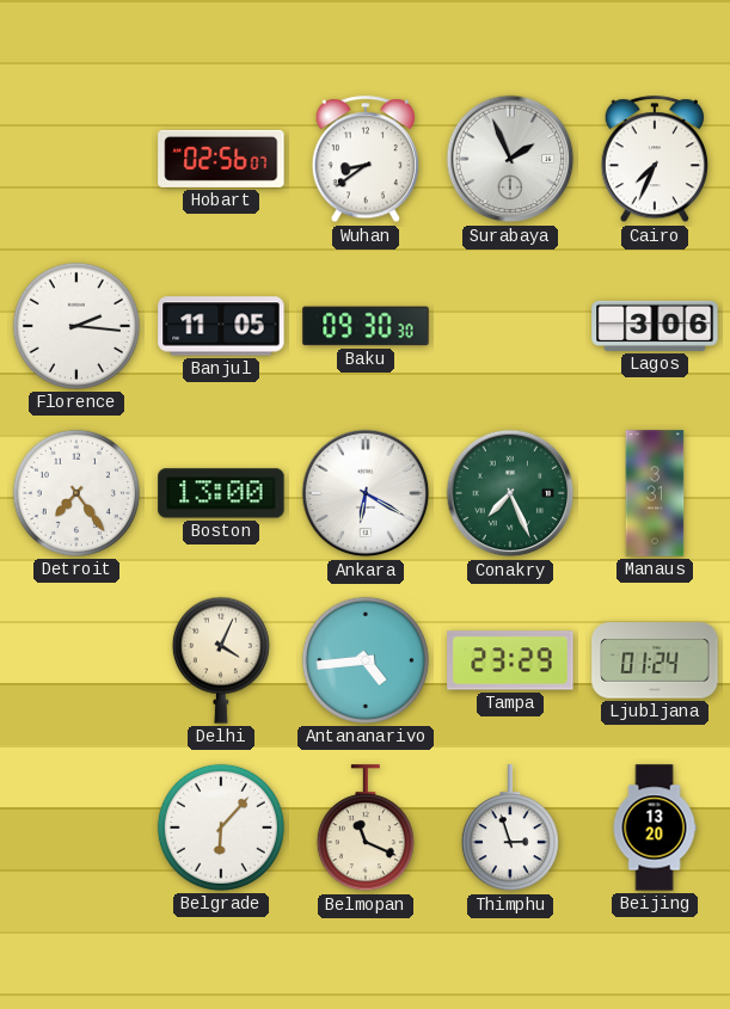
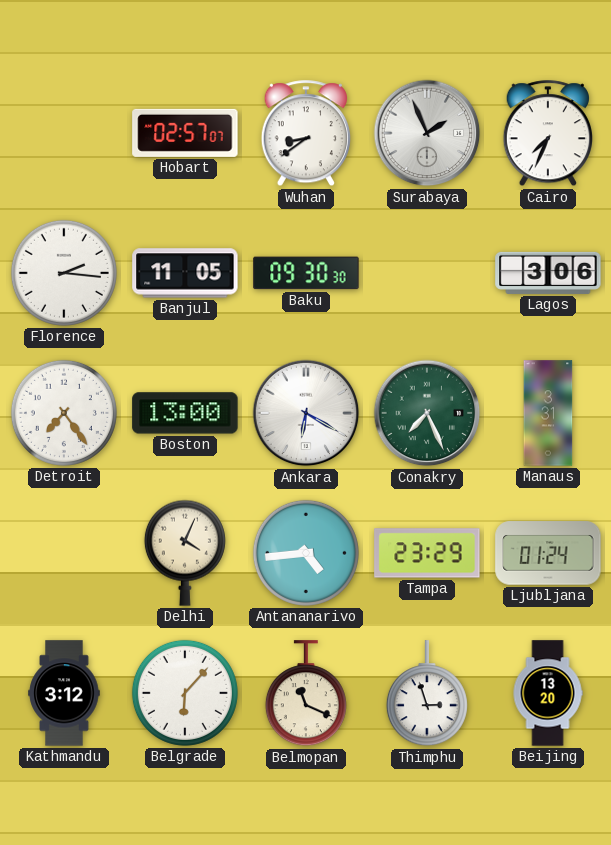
Hobart: 02:56 -> 02:57 (185, 133)
Kathmandu: none -> 3:12 (64, 693)
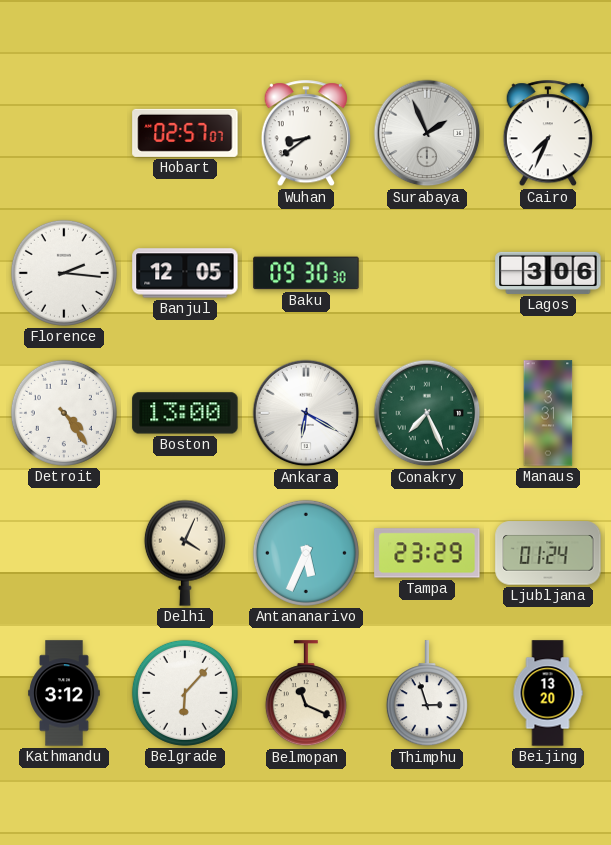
Banjul: 11:05 -> 12:05 (185, 273)
Detroit: 7:24 -> 4:24 (64, 413)
Antananarivo: 4:44 -> 5:34 (306, 553)
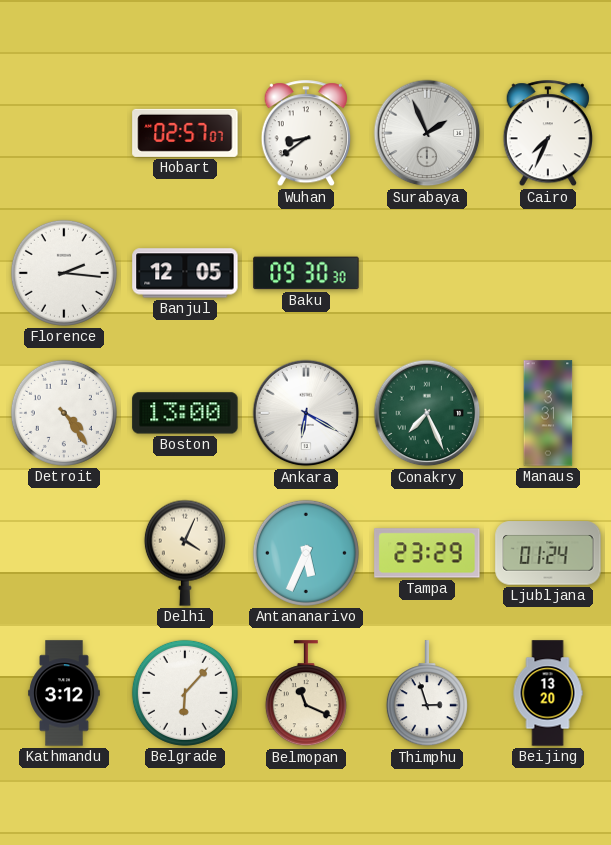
Lagos: 3:06 -> none (548, 273)
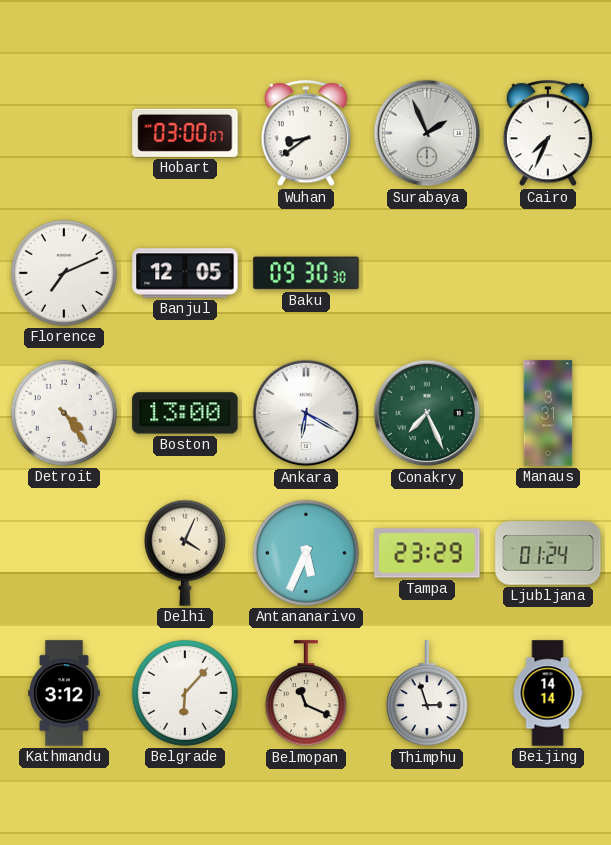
Hobart: 02:57 -> 03:00 (185, 133)
Florence: 2:16 -> 7:11 (64, 273)
Beijing: 13:20 -> 14:14 (548, 693)
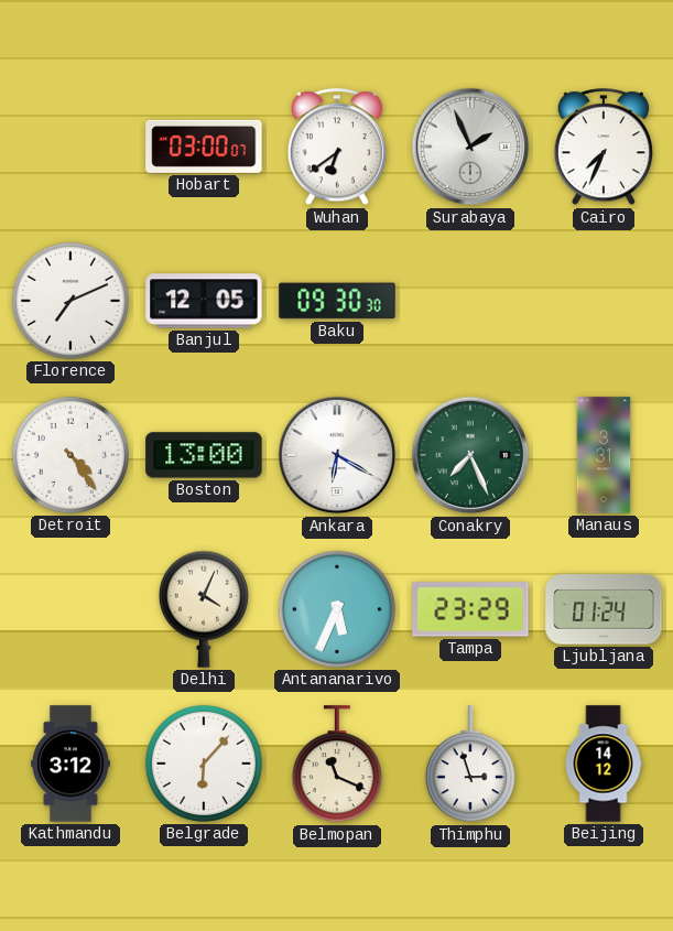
Wuhan: 8:39 -> 6:39 (336, 148)
Beijing: 14:14 -> 14:12 (604, 764)
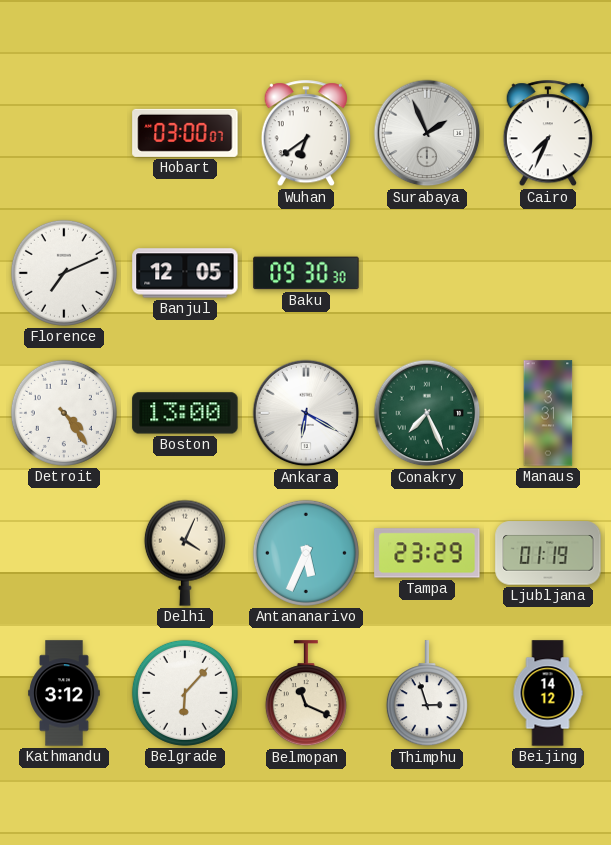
Ljubljana: 01:24 -> 01:19 (548, 553)
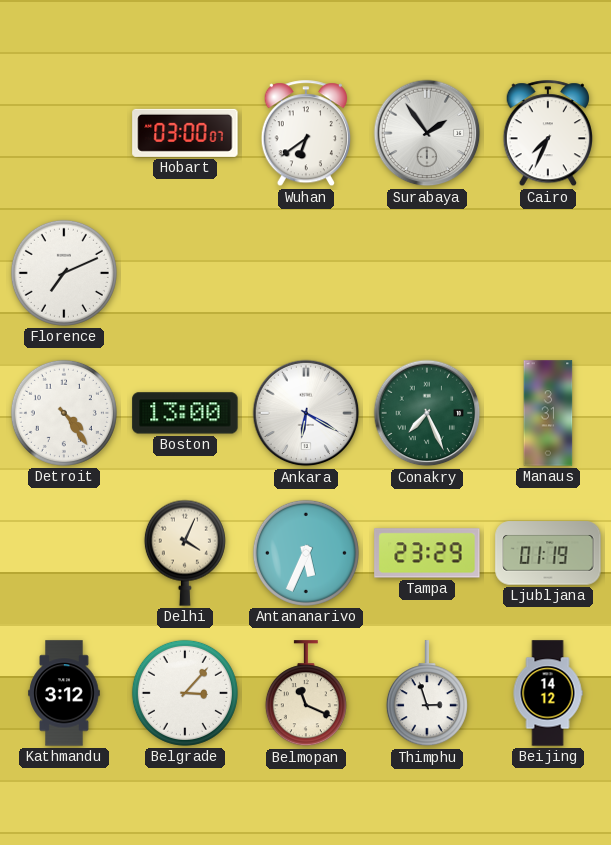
Surabaya: 1:56 -> 1:54 (427, 133)
Banjul: 12:05 -> none (185, 273)
Baku: 09:30 -> none (306, 273)
Belgrade: 6:07 -> 3:07 (185, 693)
